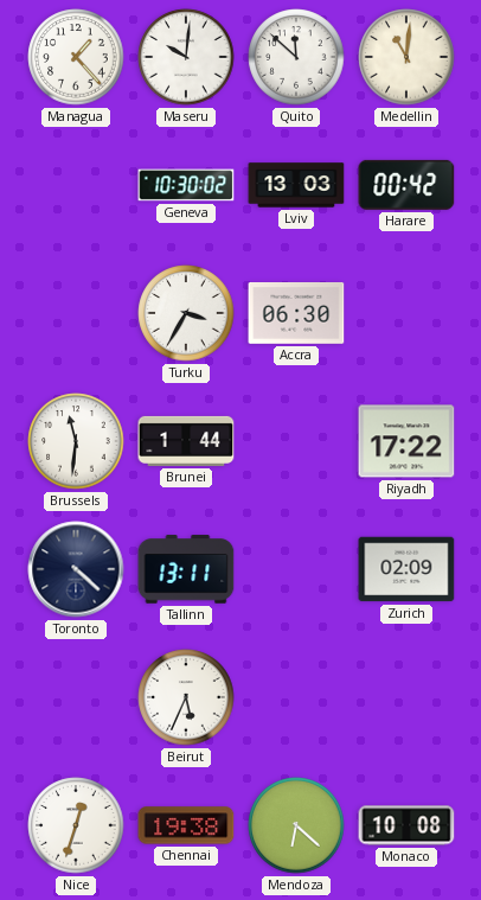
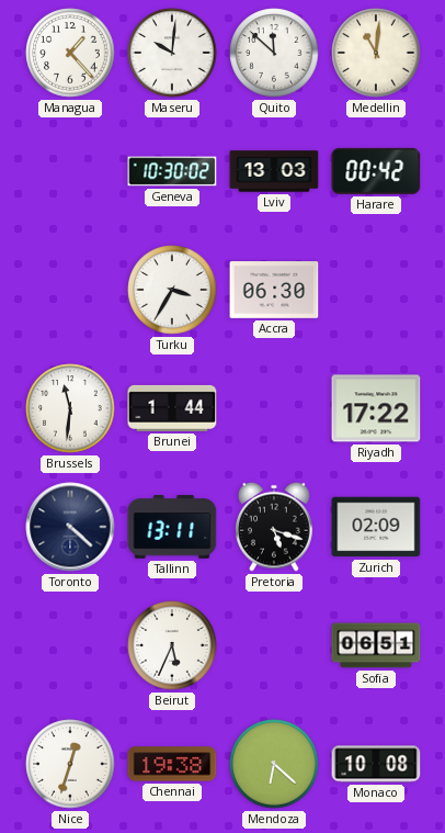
Pretoria: none -> 5:18 (274, 527)
Sofia: none -> 06:51 (376, 645)
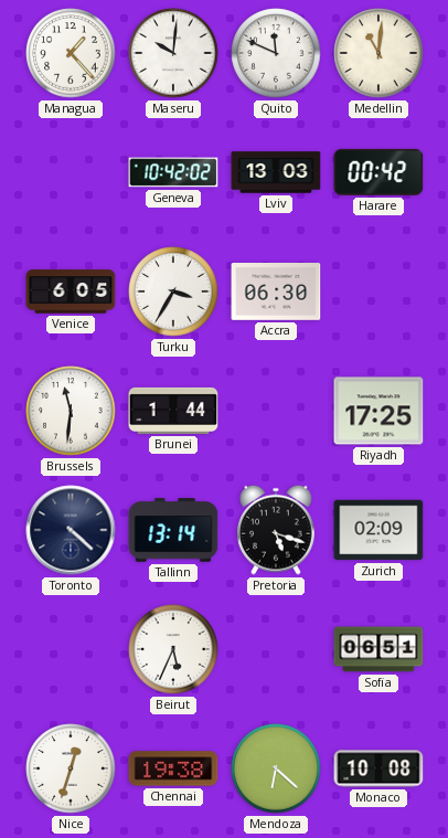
Quito: 11:52 -> 11:49 (276, 53)
Geneva: 10:30 -> 10:42 (173, 172)
Venice: none -> 6:05 (71, 291)
Riyadh: 17:22 -> 17:25 (378, 411)
Tallinn: 13:11 -> 13:14 (173, 530)
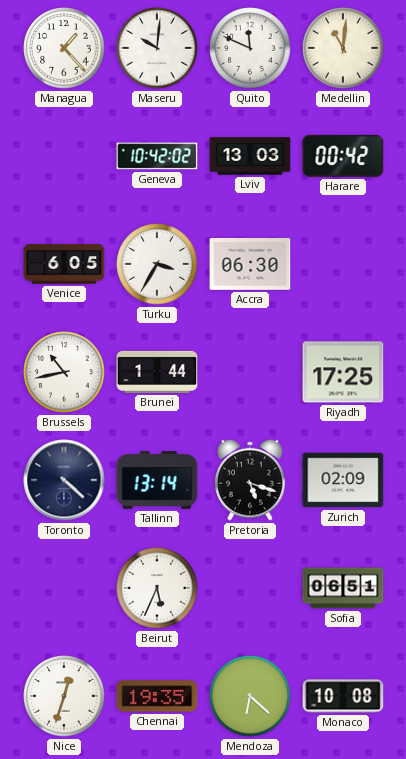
Brussels: 11:31 -> 10:43 (64, 372)
Chennai: 19:38 -> 19:35 (157, 696)
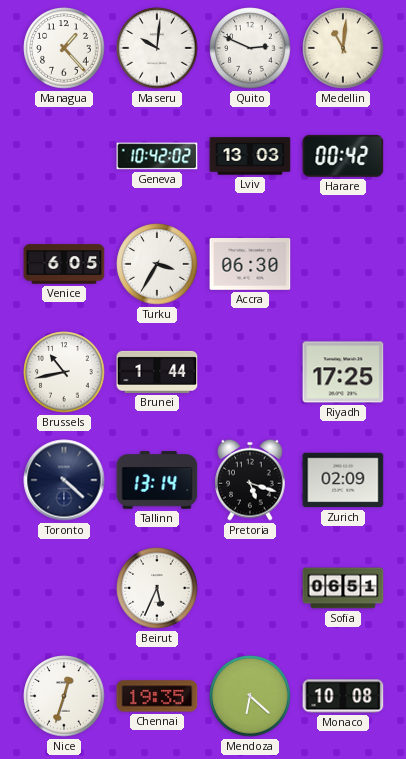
Quito: 11:49 -> 2:49 (250, 48)
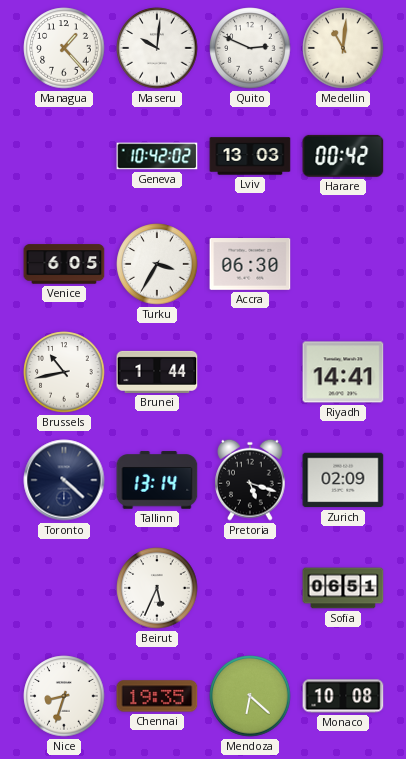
Riyadh: 17:25 -> 14:41 (343, 372)
Nice: 12:33 -> 8:33 (64, 696)
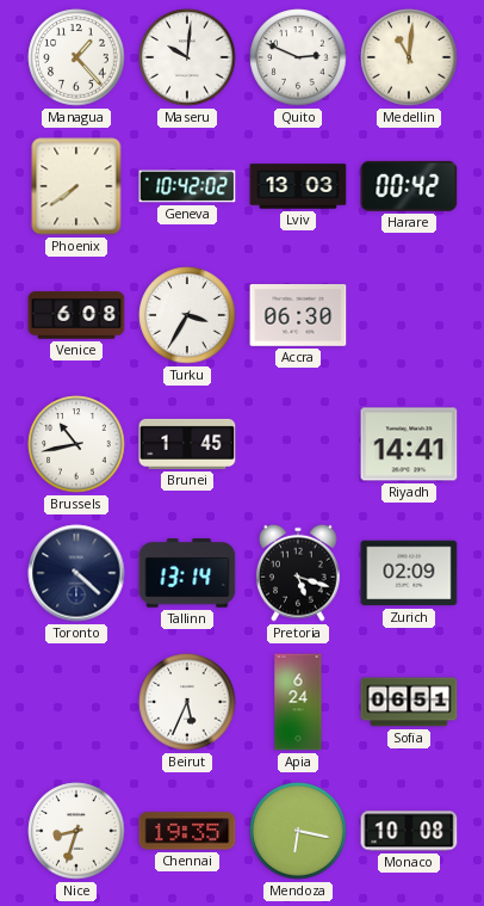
Phoenix: none -> 7:39 (76, 186)
Venice: 6:05 -> 6:08 (76, 315)
Brunei: 1:44 -> 1:45 (187, 444)
Apia: none -> 6:24 (298, 702)
Mendoza: 6:22 -> 6:17 (298, 831)
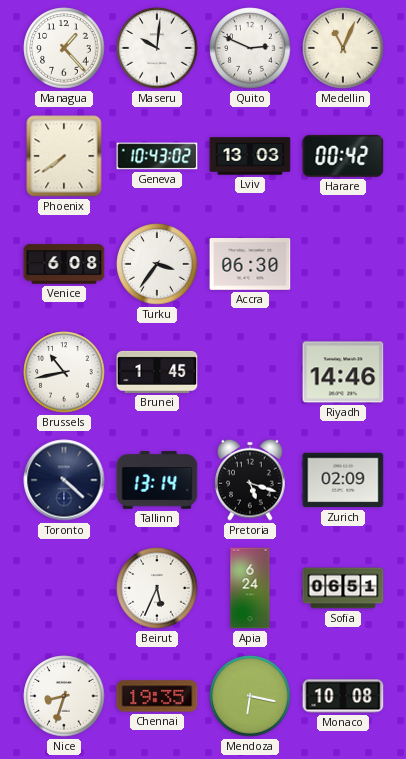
Medellin: 11:01 -> 11:04 (343, 48)
Geneva: 10:42 -> 10:43 (157, 156)
Turku: 3:35 -> 3:36 (157, 264)
Riyadh: 14:41 -> 14:46 (343, 372)
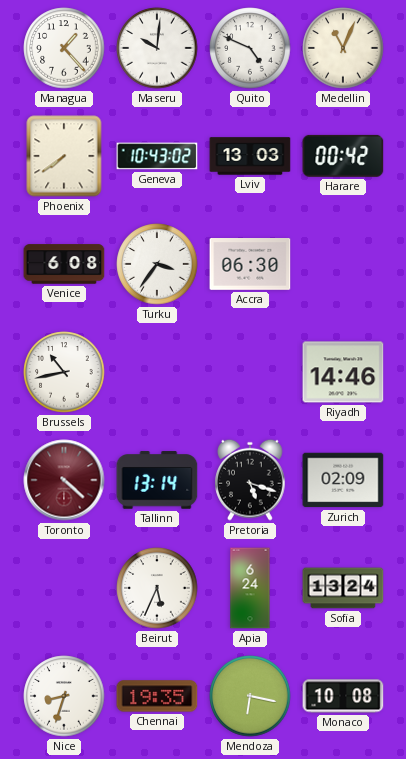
Quito: 2:49 -> 4:49 (250, 48)
Brunei: 1:45 -> none (157, 372)
Toronto dial: navy -> burgundy (64, 480)
Sofia: 06:51 -> 13:24 (343, 588)
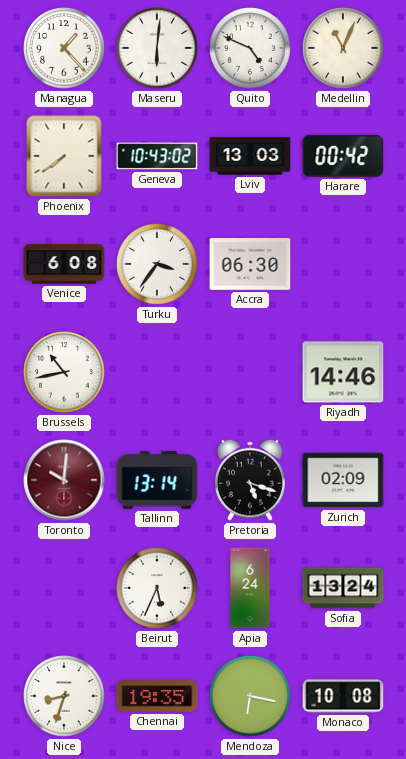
Maseru: 10:01 -> 6:01 (157, 48)
Toronto: 4:22 -> 10:01 (64, 480)
